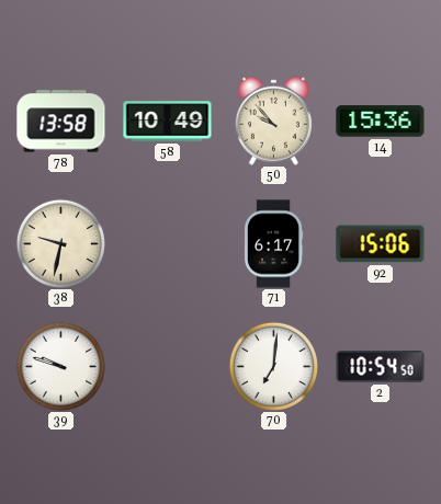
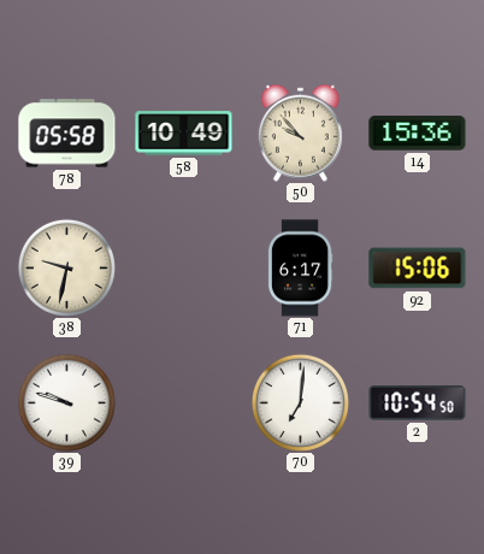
78: 13:58 -> 05:58 (67, 134)
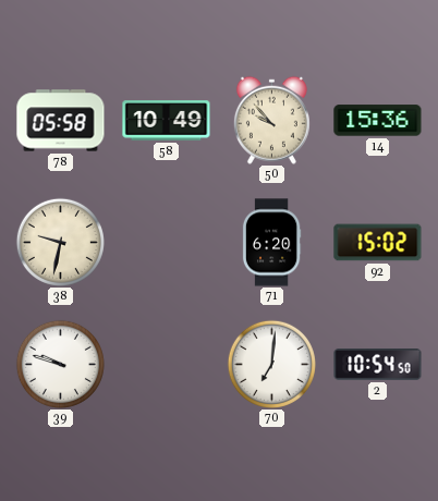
71: 6:17 -> 6:20 (271, 243)
92: 15:06 -> 15:02 (378, 243)
